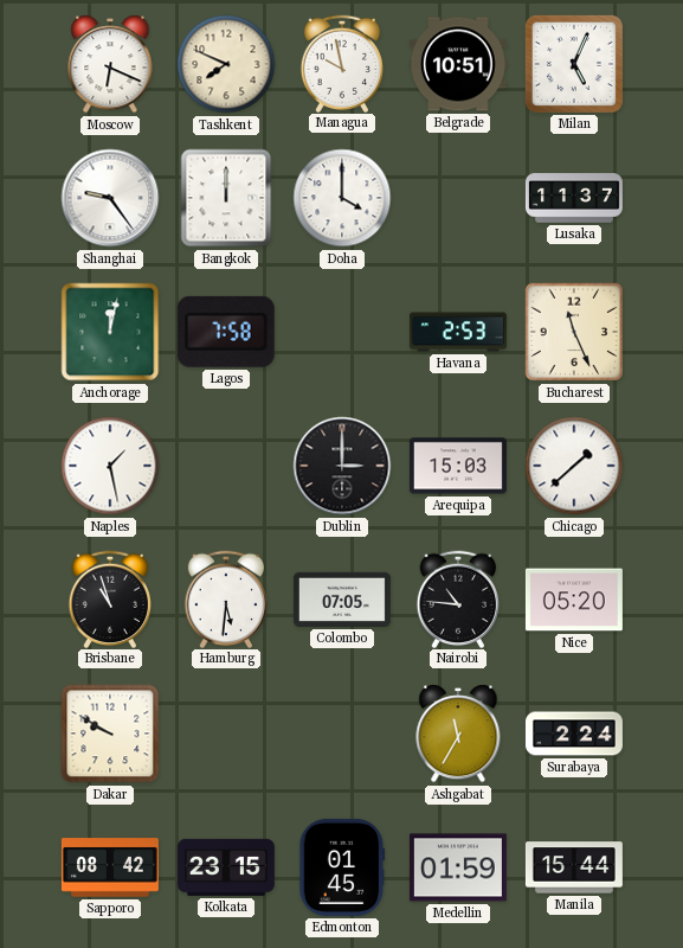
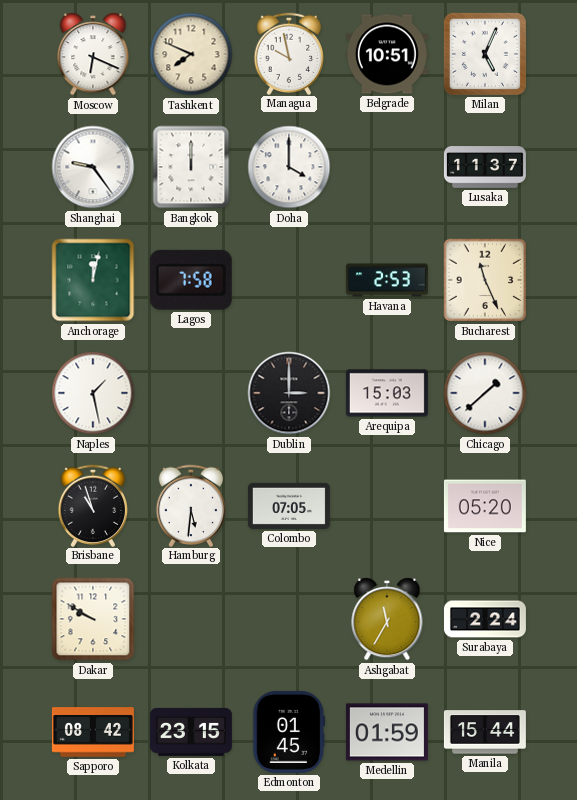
Nairobi: 10:46 -> none (458, 598)
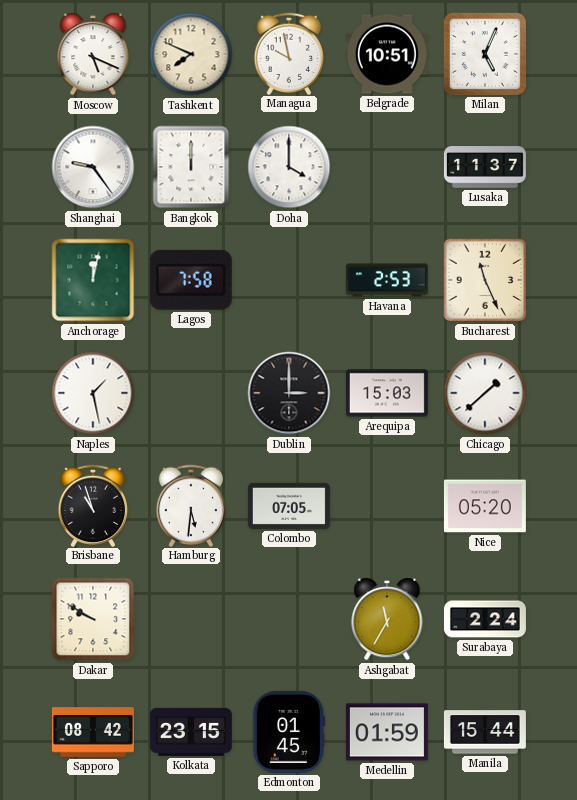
Moscow: 6:19 -> 5:19 (93, 54)
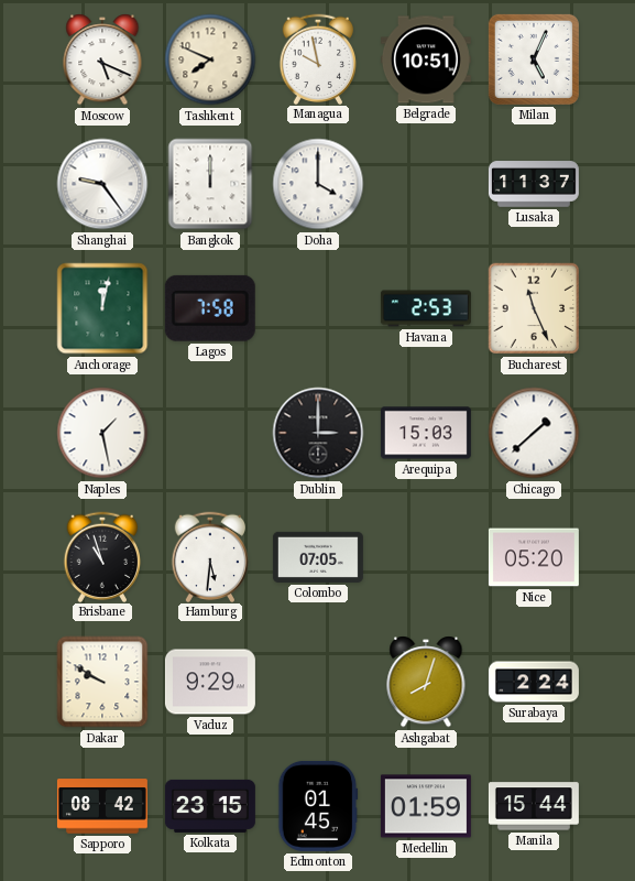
Vaduz: none -> 9:29 (210, 682)
Ashgabat: 11:35 -> 8:03 (426, 682)
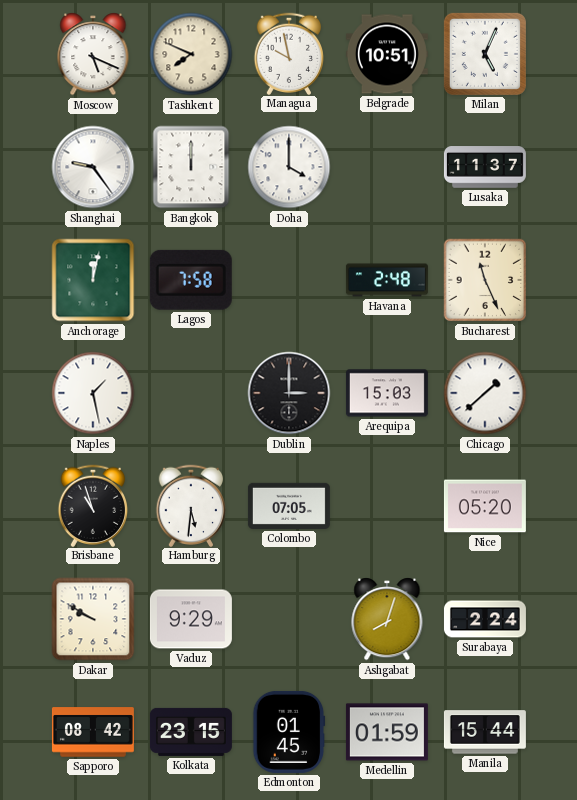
Havana: 2:53 -> 2:48 (387, 280)
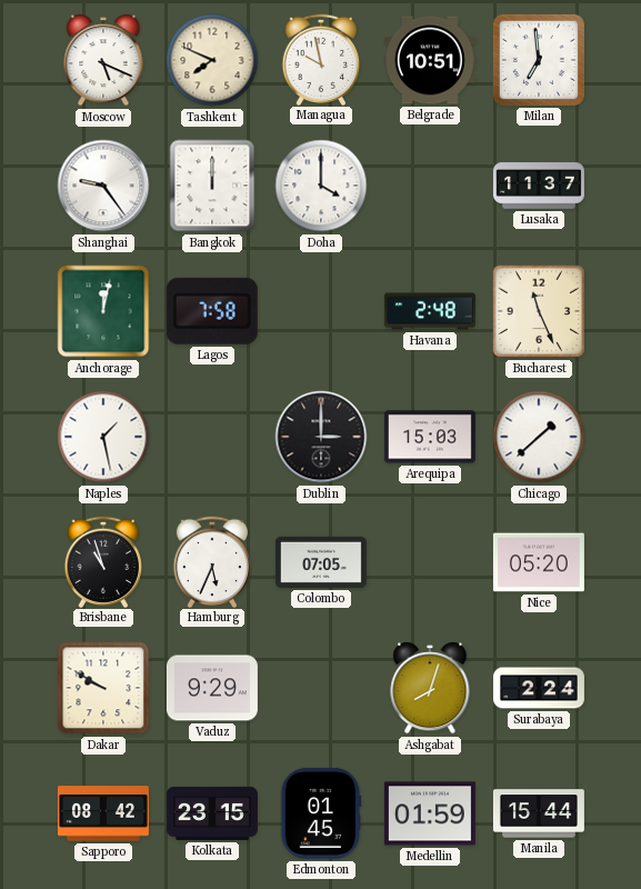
Milan: 5:04 -> 6:59 (539, 60)
Hamburg: 5:31 -> 5:34 (212, 561)
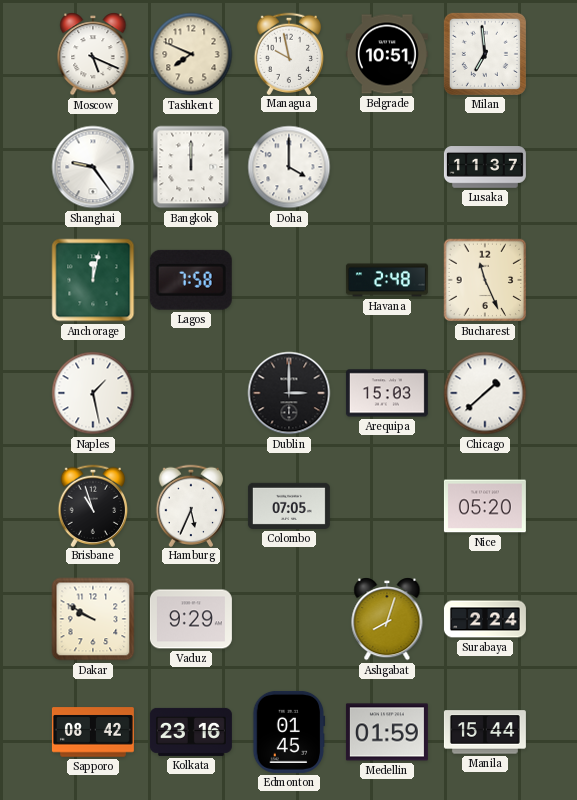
Kolkata: 23:15 -> 23:16 (191, 732)
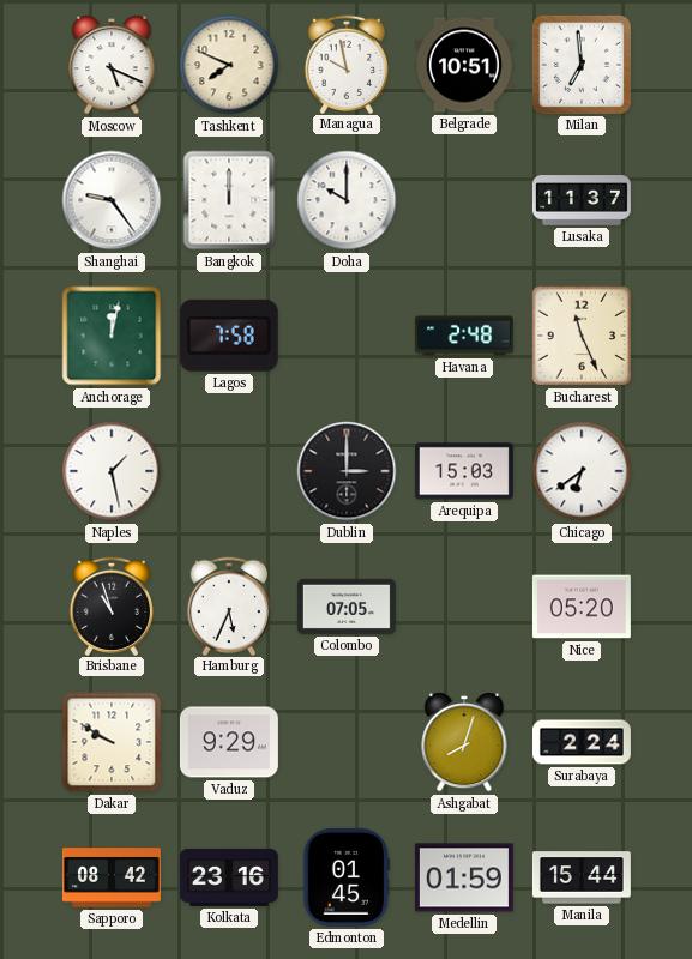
Doha: 4:00 -> 10:00 (347, 200)
Chicago: 1:38 -> 6:39 (582, 471)
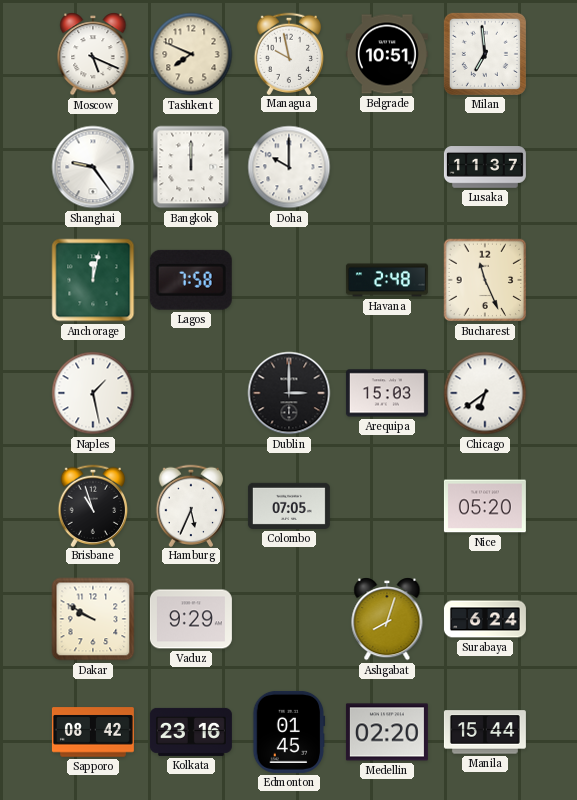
Surabaya: 2:24 -> 6:24 (485, 619)
Medellin: 01:59 -> 02:20 (387, 732)
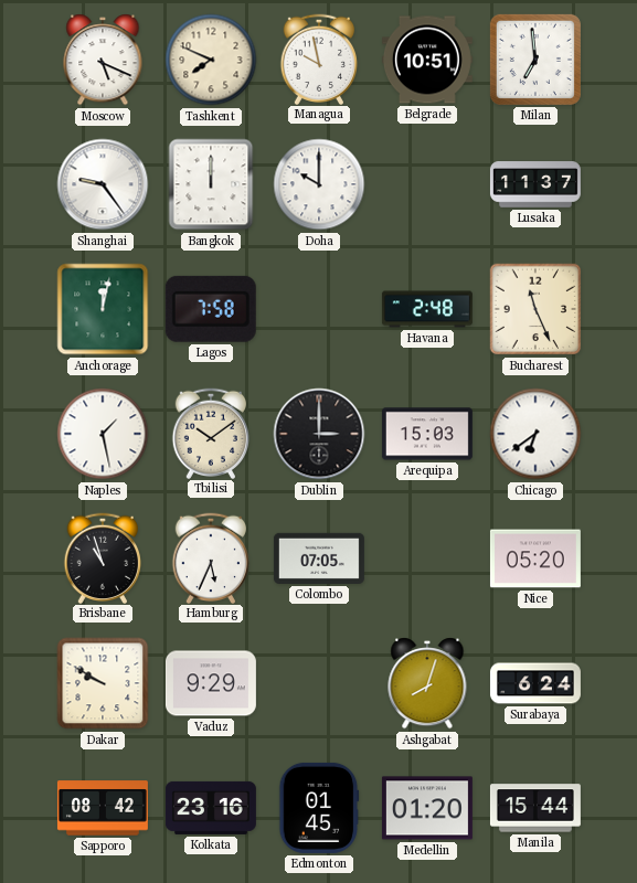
Tbilisi: none -> 10:09 (211, 433)
Medellin: 02:20 -> 01:20 (427, 808)
